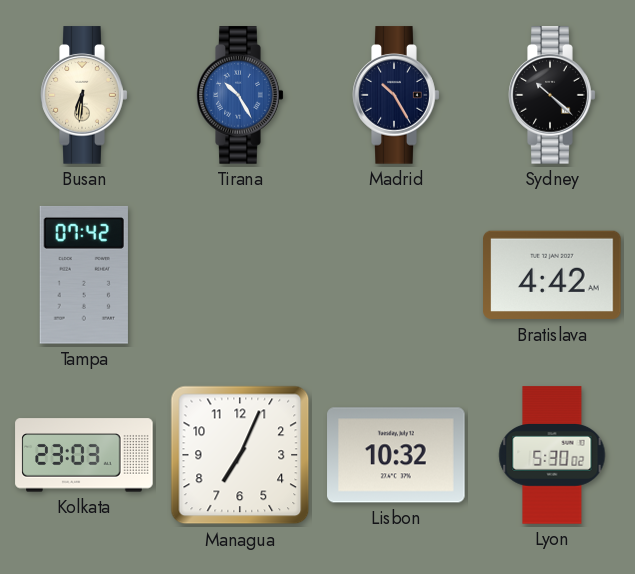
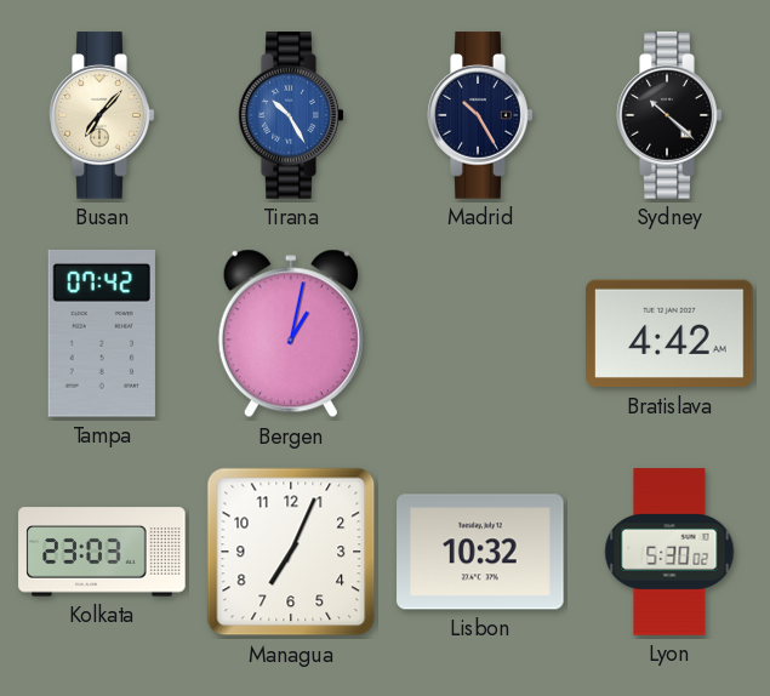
Busan: 6:31 -> 7:07 (102, 115)
Bergen: none -> 1:02 (291, 333)
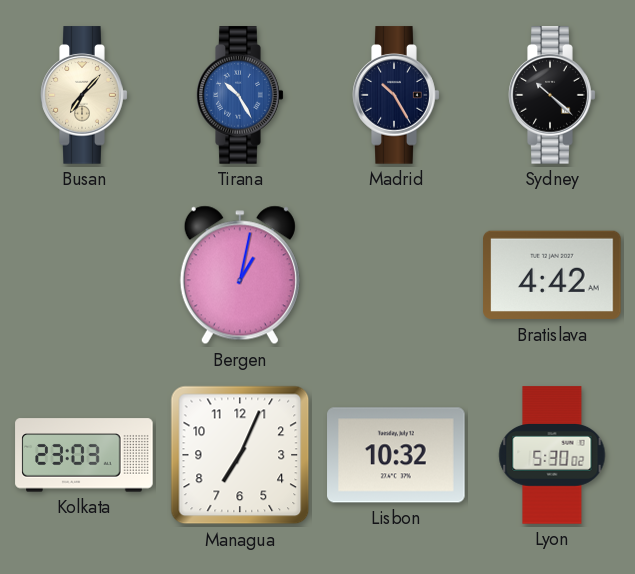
Tampa: 07:42 -> none (102, 333)
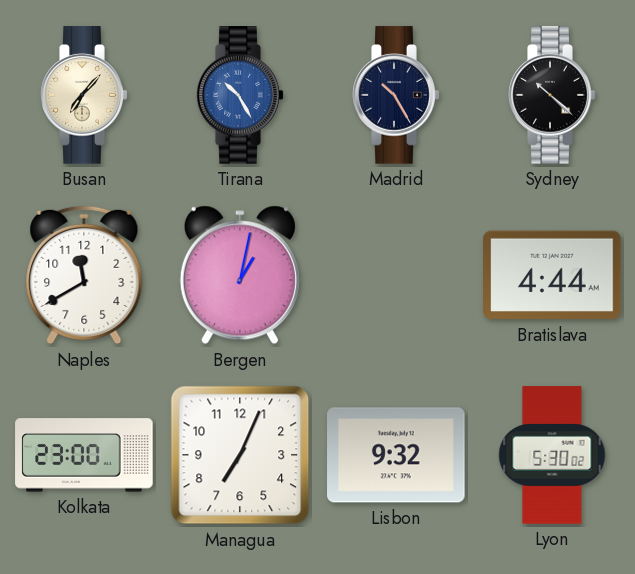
Naples: none -> 11:40 (84, 275)
Bratislava: 4:42 -> 4:44 (552, 275)
Kolkata: 23:03 -> 23:00 (84, 455)
Lisbon: 10:32 -> 9:32 (396, 455)
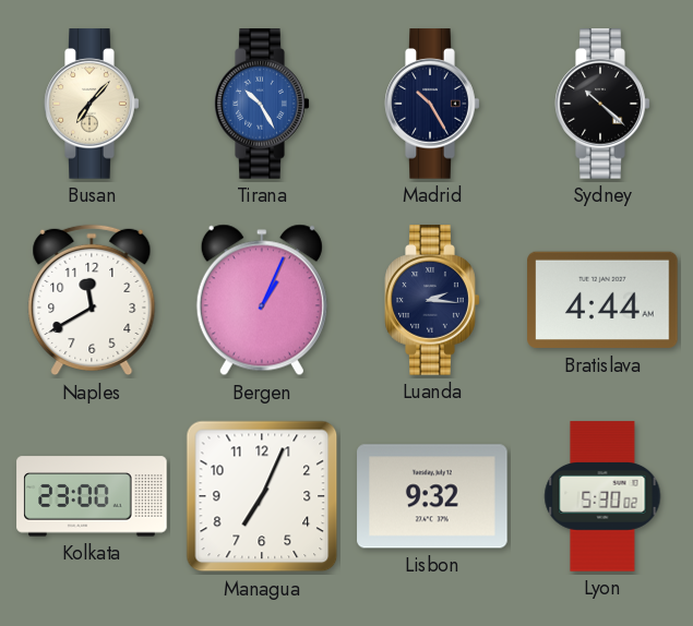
Bergen: 1:02 -> 1:04 (262, 300)
Luanda: none -> 2:16 (432, 300)
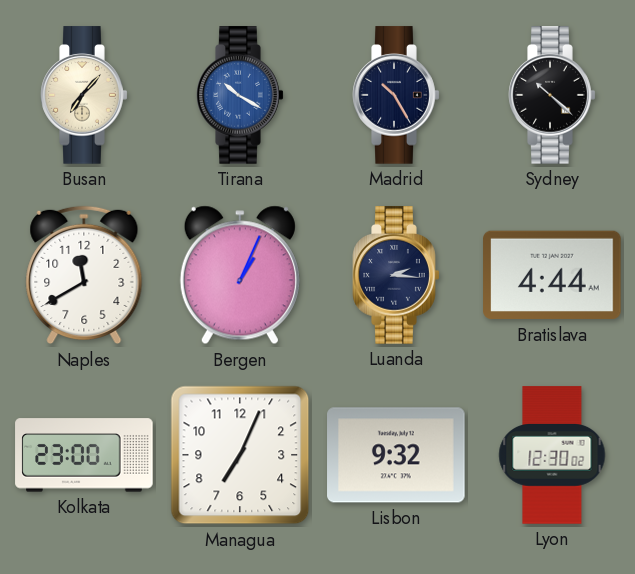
Tirana: 10:25 -> 10:20 (240, 95)
Lyon: 5:30 -> 12:30 (552, 455)
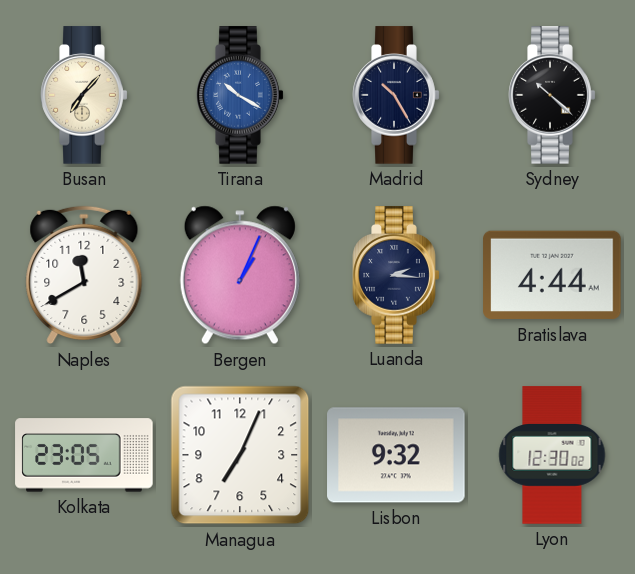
Kolkata: 23:00 -> 23:05 (84, 455)
